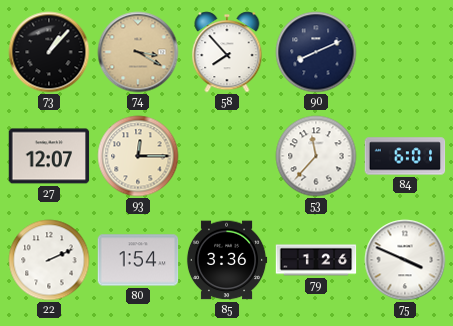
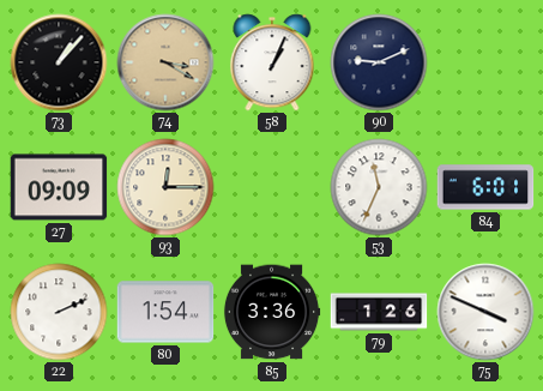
58: 7:53 -> 1:04 (272, 62)
90: 8:11 -> 9:11 (379, 62)
27: 12:07 -> 09:09 (59, 187)
53: 11:37 -> 11:34 (379, 187)
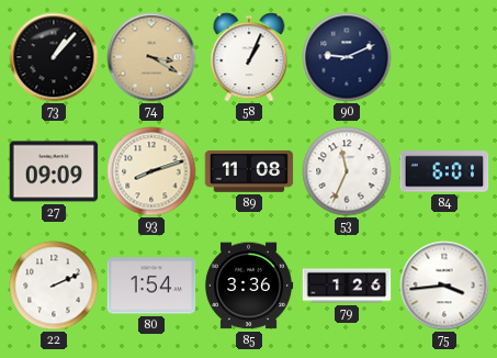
93: 12:15 -> 8:12 (151, 171)
89: none -> 11:08 (249, 171)
75: 3:49 -> 3:44 (444, 286)
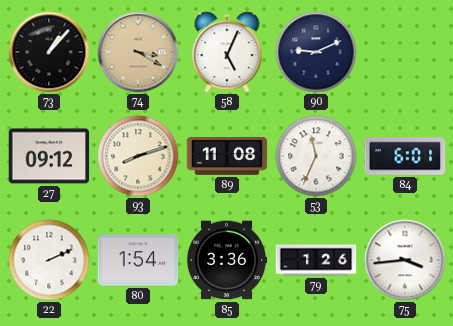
58: 1:04 -> 5:04 (227, 52)
27: 09:09 -> 09:12 (49, 156)
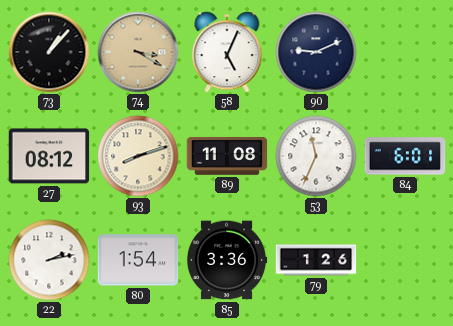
27: 09:12 -> 08:12 (49, 156)
22: 2:11 -> 2:13 (49, 260)
75: 3:44 -> none (405, 260)
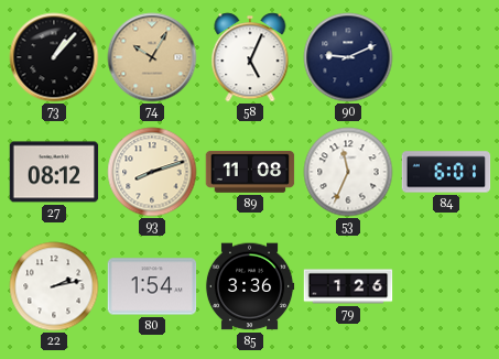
74: 3:20 -> 10:05 (152, 57)
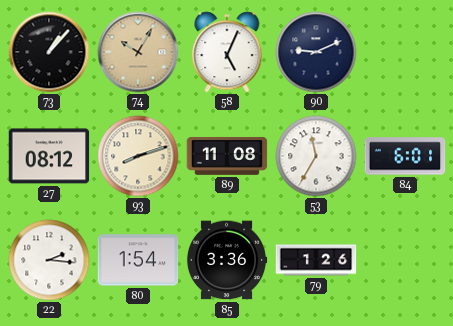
53: 11:34 -> 11:35 (316, 156)
22: 2:13 -> 2:16 (49, 260)
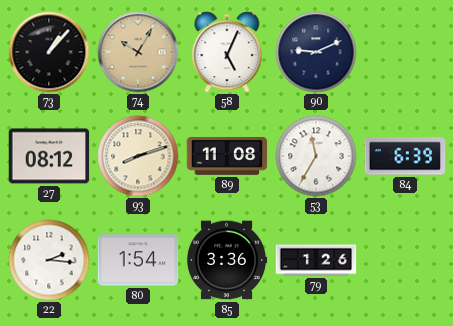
84: 6:01 -> 6:39 (405, 156)
